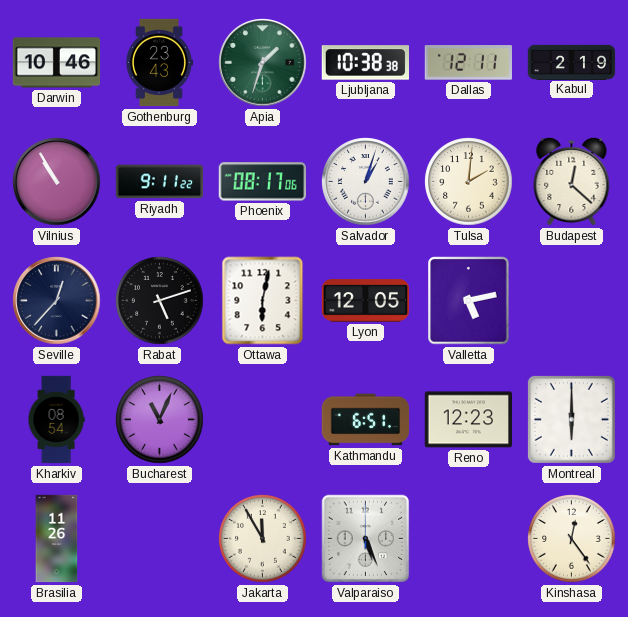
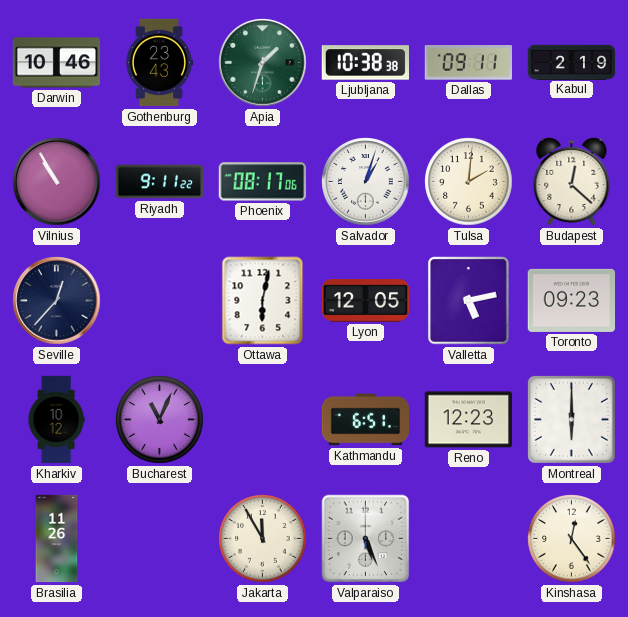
Dallas: 12:11 -> 09:11 (468, 63)
Rabat: 5:12 -> none (160, 301)
Toronto: none -> 09:23 (572, 300)
Kharkiv: 08:54 -> 10:12 (56, 420)
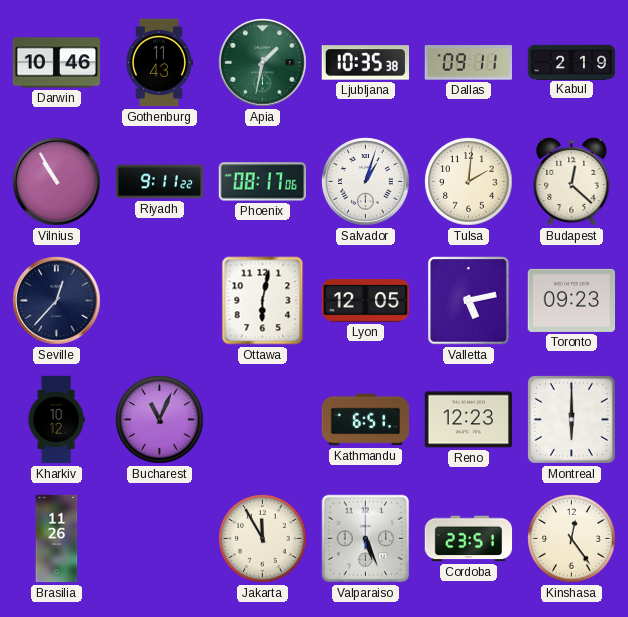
Gothenburg: 23:43 -> 11:43 (158, 63)
Apia: 1:33 -> 1:32 (263, 63)
Ljubljana: 10:38 -> 10:35 (365, 63)
Cordoba: none -> 23:51 (469, 539)
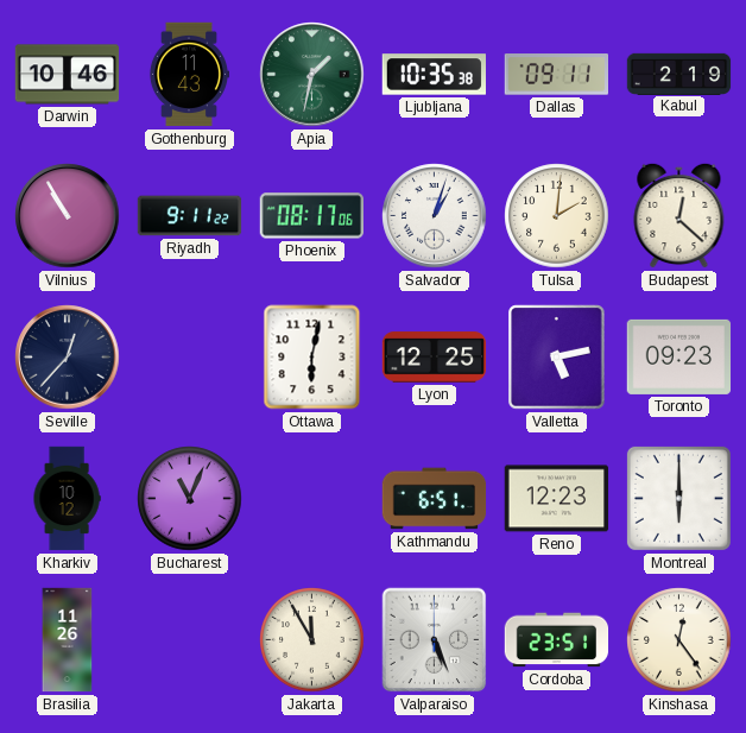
Lyon: 12:05 -> 12:25 (435, 358)
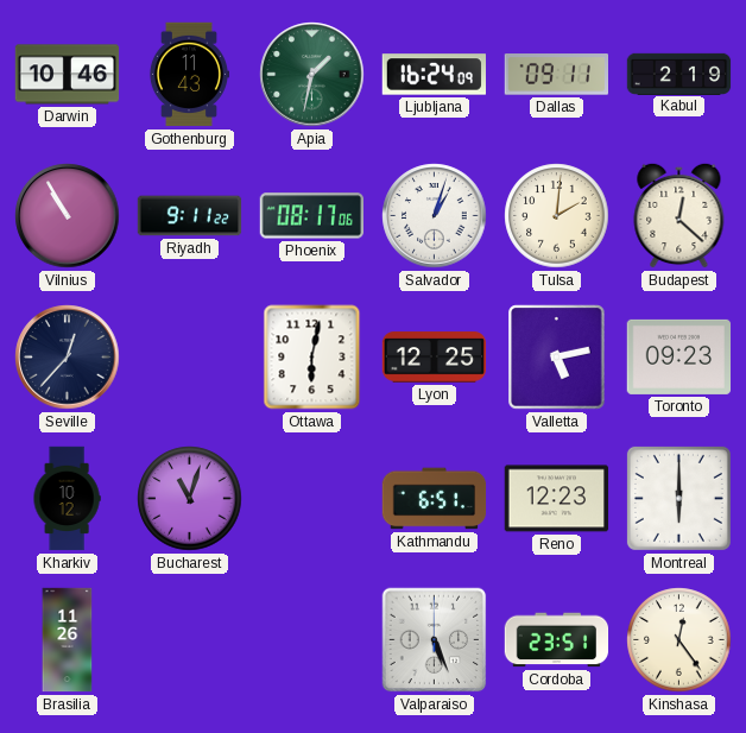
Ljubljana: 10:35 -> 16:24 (434, 75)
Bucharest: 11:04 -> 11:03 (190, 499)
Jakarta: 11:55 -> none (312, 640)
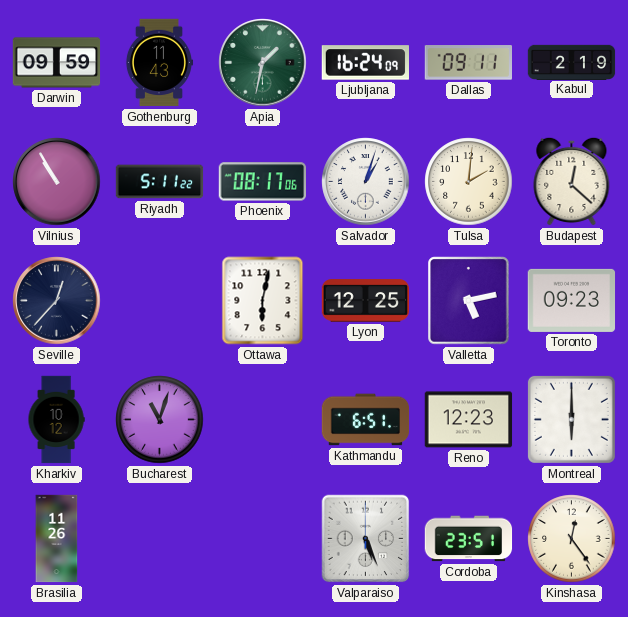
Darwin: 10:46 -> 09:59 (57, 63)
Riyadh: 9:11 -> 5:11 (160, 182)
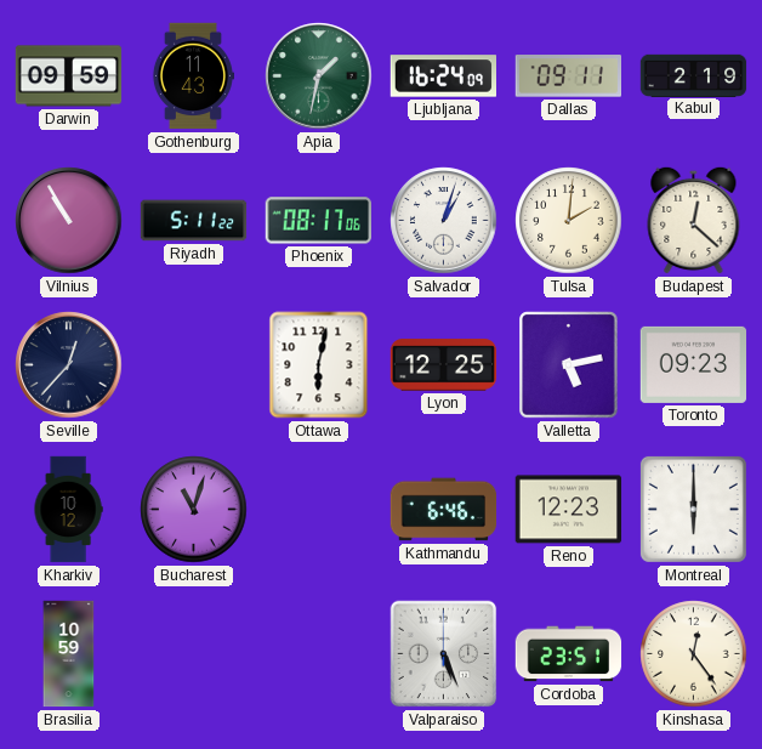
Kathmandu: 6:51 -> 6:46 (444, 510)
Brasilia: 11:26 -> 10:59 (69, 654)
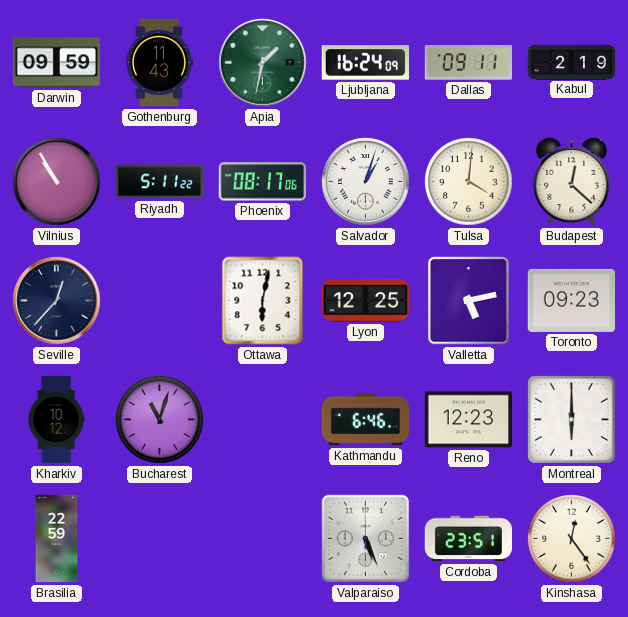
Tulsa: 2:01 -> 4:01 (469, 182)
Brasilia: 10:59 -> 22:59 (57, 539)
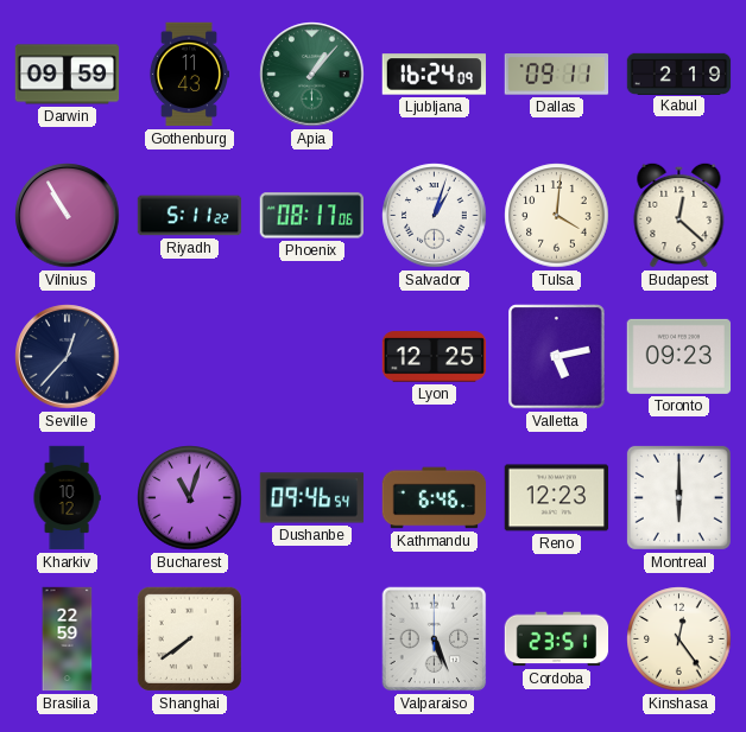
Apia: 1:32 -> 1:07 (312, 75)
Ottawa: 6:02 -> none (263, 301)
Dushanbe: none -> 09:46 (312, 498)
Shanghai: none -> 7:39 (189, 638)
